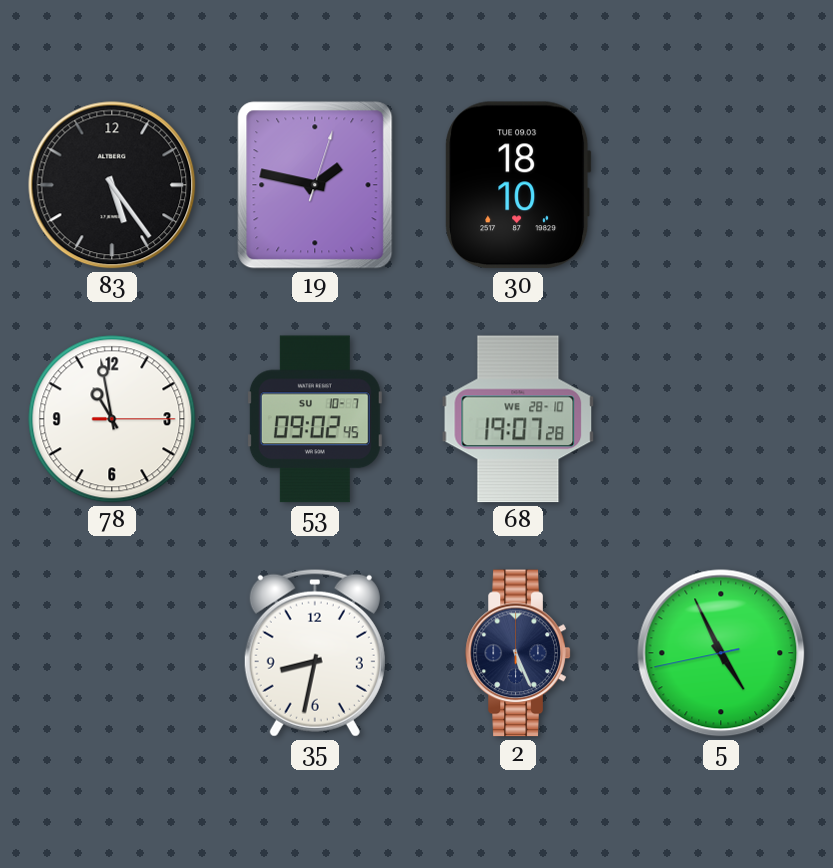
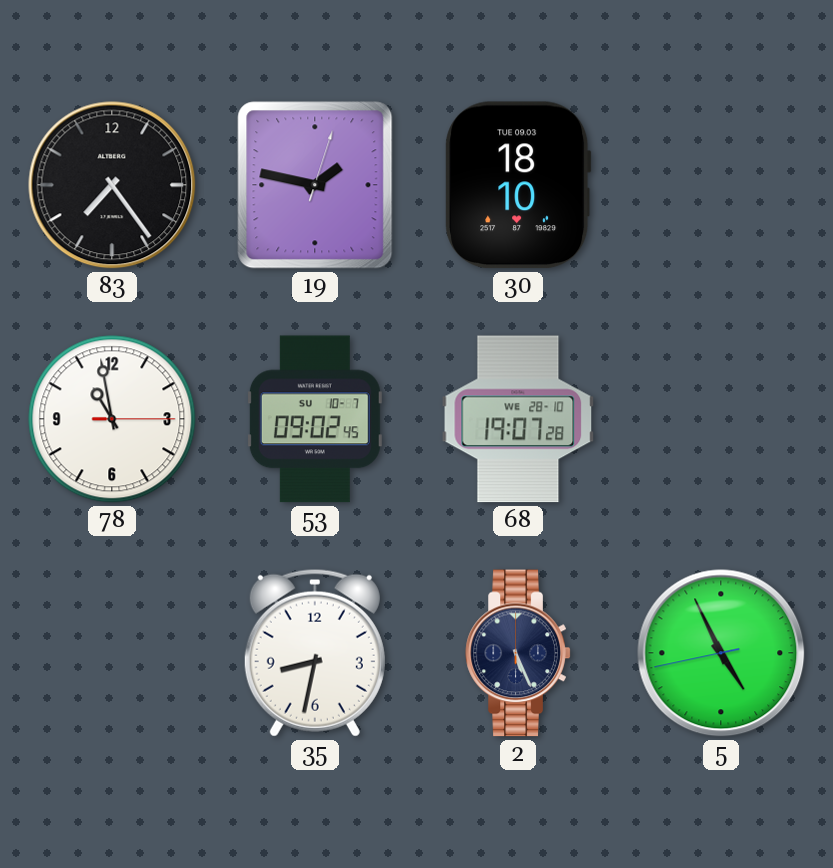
83: 5:24 -> 7:24 (112, 185)
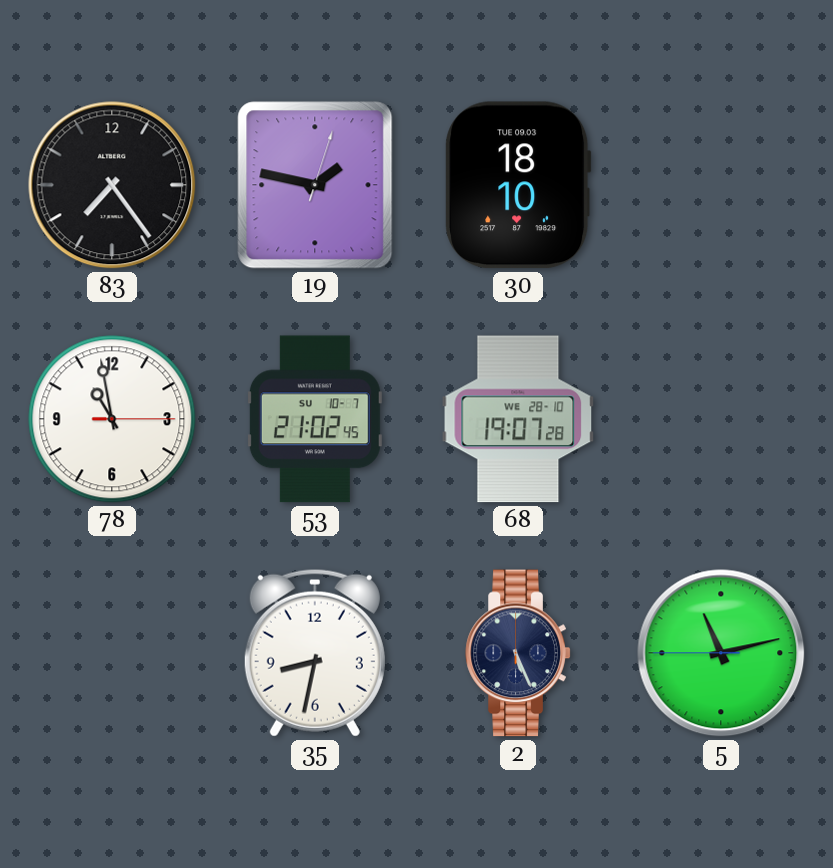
53: 09:02 -> 21:02 (315, 419)
5: 4:55 -> 11:12 (721, 653)
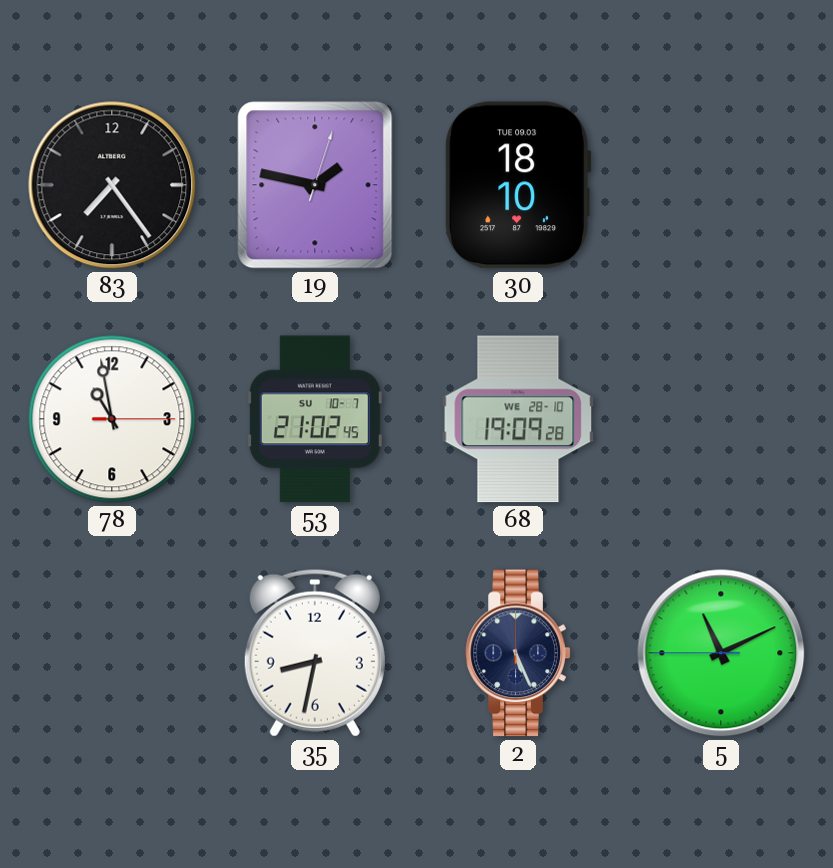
68: 19:07 -> 19:09 (518, 419)
5: 11:12 -> 11:10 (721, 653)
